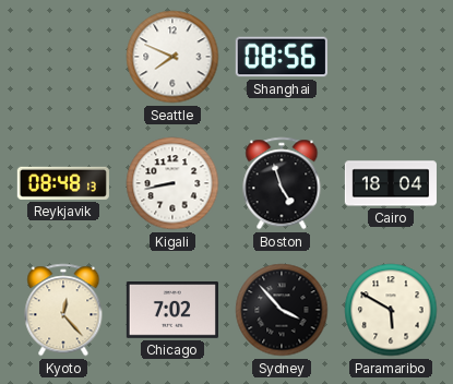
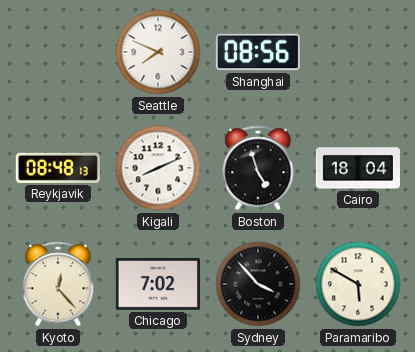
Kigali: 8:43 -> 8:11 (158, 168)
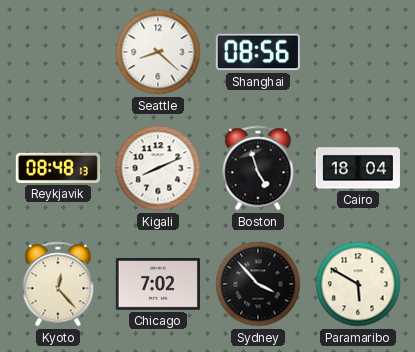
Seattle: 7:49 -> 8:22 (158, 52)
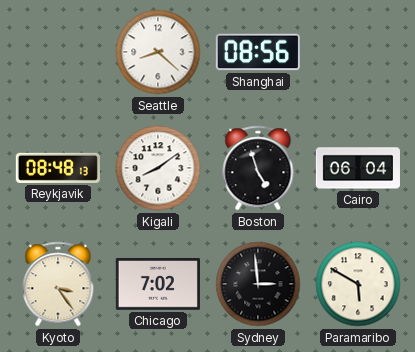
Kigali: 8:11 -> 8:09 (158, 168)
Cairo: 18:04 -> 06:04 (358, 168)
Kyoto: 12:23 -> 3:24 (58, 284)
Sydney: 3:53 -> 2:59 (258, 284)
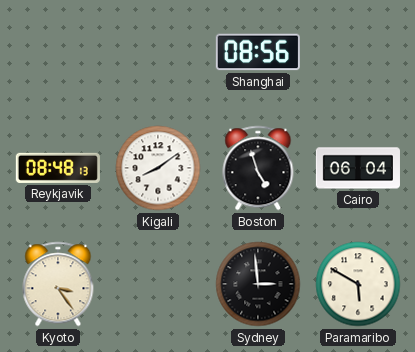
Seattle: 8:22 -> none (158, 52)
Chicago: 7:02 -> none (158, 285)
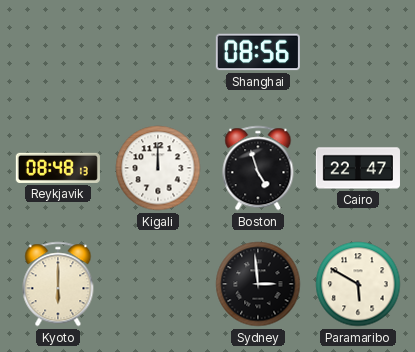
Kigali: 8:09 -> 12:00 (158, 168)
Cairo: 06:04 -> 22:47 (358, 168)
Kyoto: 3:24 -> 6:00 (58, 284)
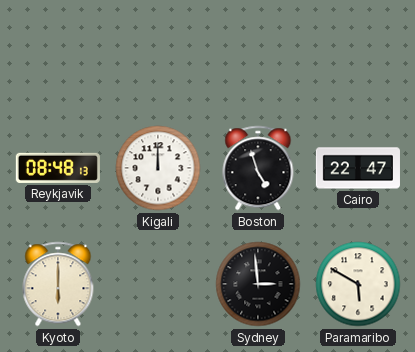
Shanghai: 08:56 -> none (258, 52)
